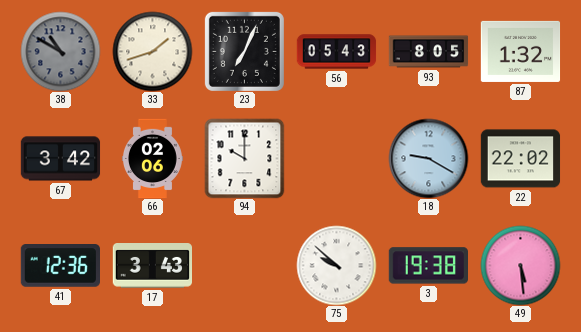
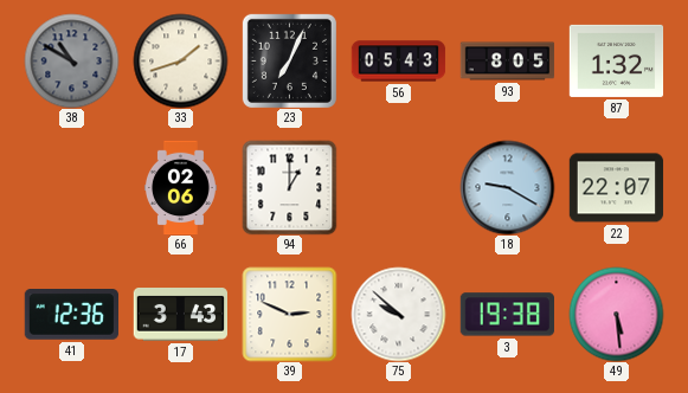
67: 3:42 -> none (60, 159)
94: 10:00 -> 1:00 (289, 187)
22: 22:02 -> 22:07 (616, 188)
39: none -> 2:49 (289, 314)
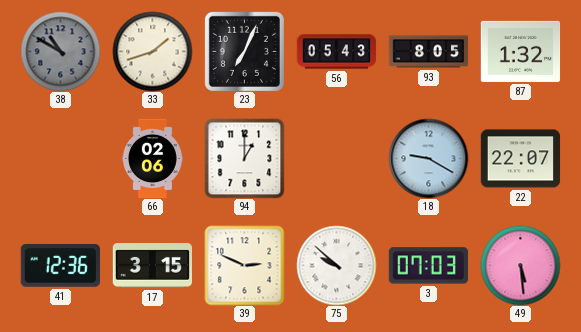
17: 3:43 -> 3:15 (152, 266)
3: 19:38 -> 07:03 (428, 266)
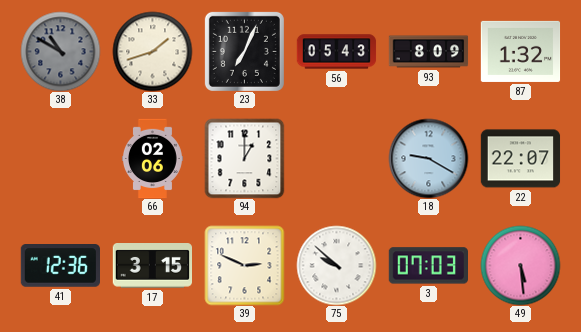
93: 8:05 -> 8:09 (428, 52)
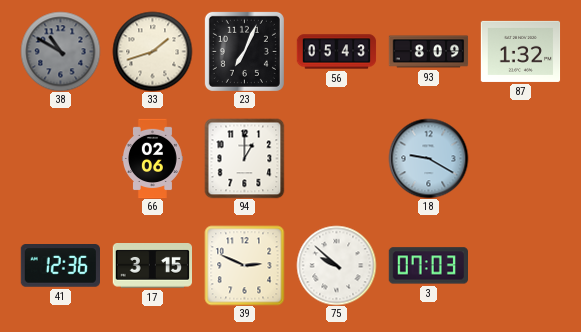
22: 22:07 -> none (520, 159)
49: 5:29 -> none (520, 265)
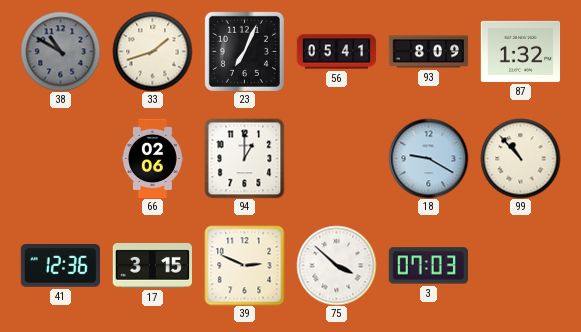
56: 05:43 -> 05:41 (336, 52)
99: none -> 10:53 (520, 158)
75: 9:52 -> 3:52 (336, 265)
